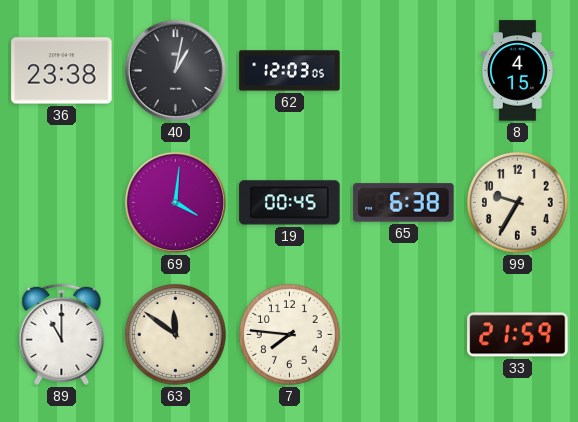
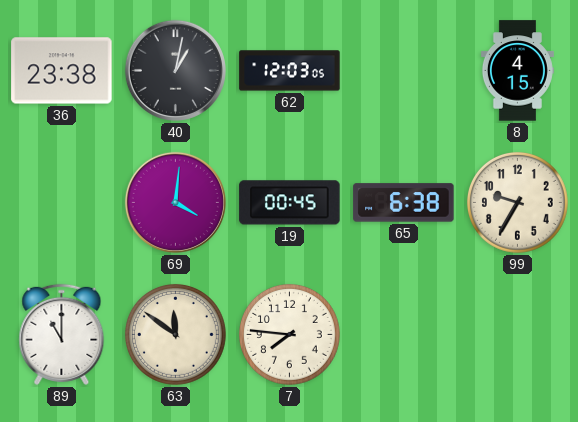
33: 21:59 -> none (518, 335)
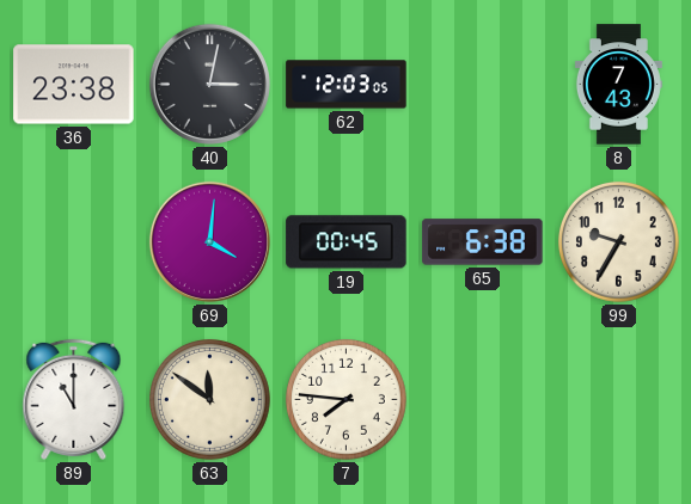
40: 1:02 -> 3:02 (209, 84)
8: 4:15 -> 7:43 (618, 85)
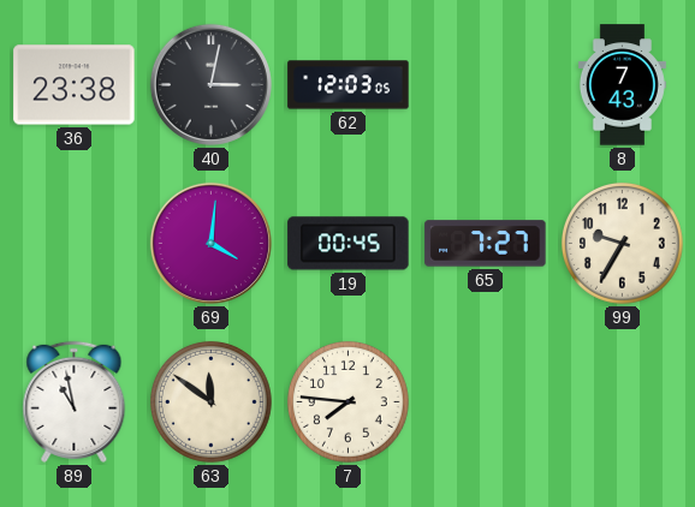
65: 6:38 -> 7:27 (486, 244)
89: 11:00 -> 10:58 (75, 401)
